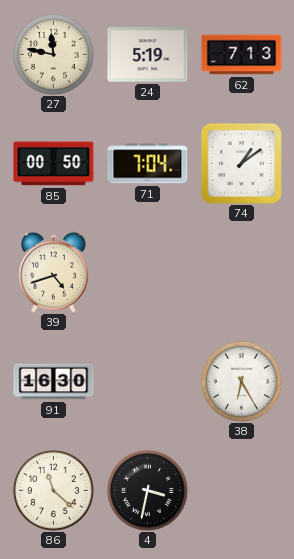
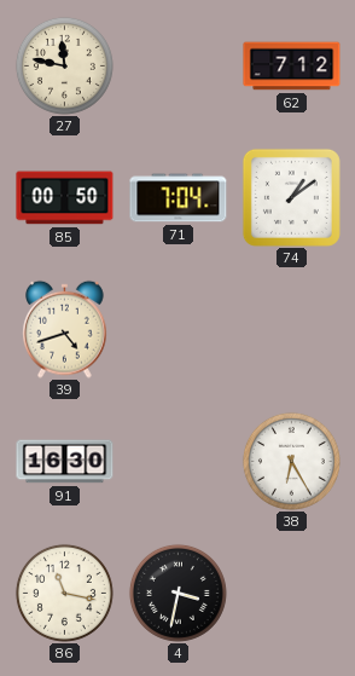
24: 5:19 -> none (148, 55)
62: 7:13 -> 7:12 (292, 67)
86: 11:22 -> 11:17 (64, 593)
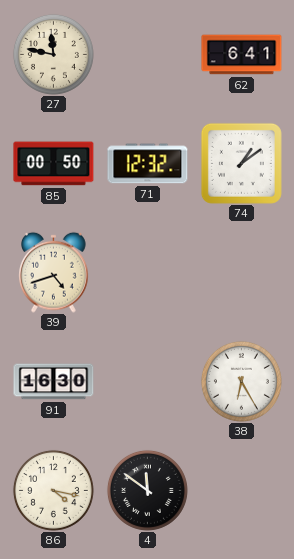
62: 7:12 -> 6:41 (242, 55)
71: 7:04 -> 12:32 (148, 164)
86: 11:17 -> 4:17 (53, 490)
4: 3:32 -> 11:51 (147, 490)
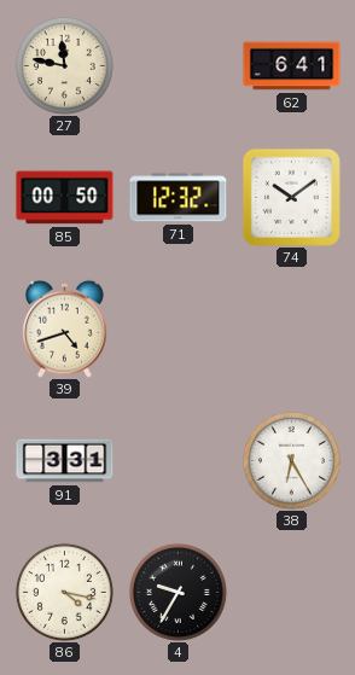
74: 1:09 -> 10:09 (291, 197)
91: 16:30 -> 3:31 (65, 461)
4: 11:51 -> 9:35 (177, 592)
